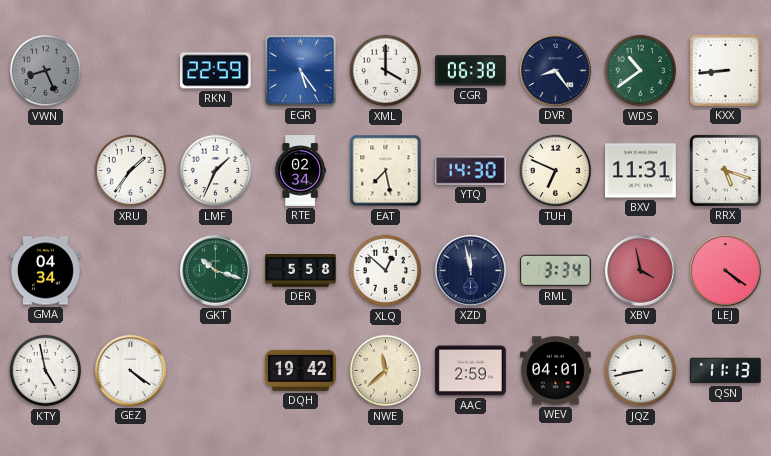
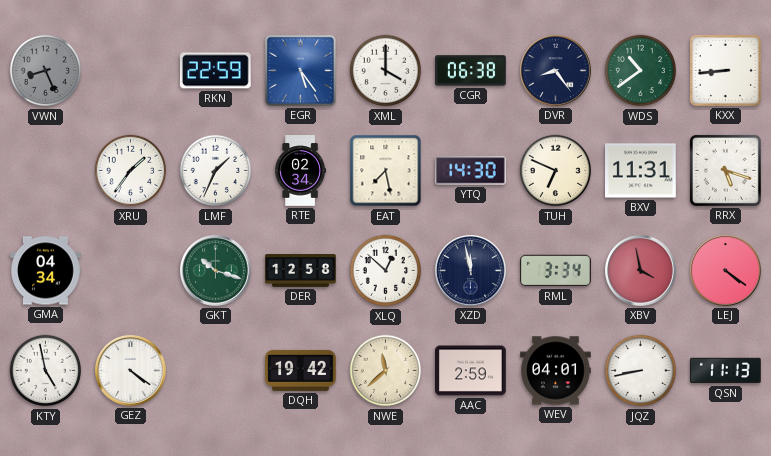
DER: 5:58 -> 12:58 (301, 271)
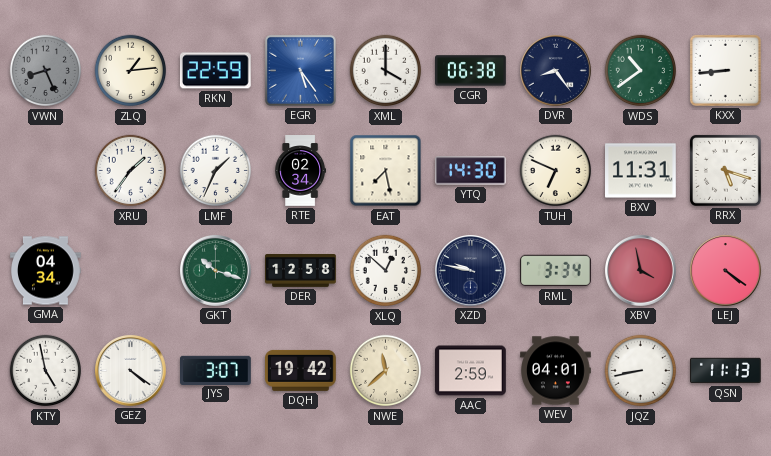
ZLQ: none -> 1:14 (131, 71)
XZD: 11:58 -> 9:47 (471, 271)
JYS: none -> 3:07 (216, 370)
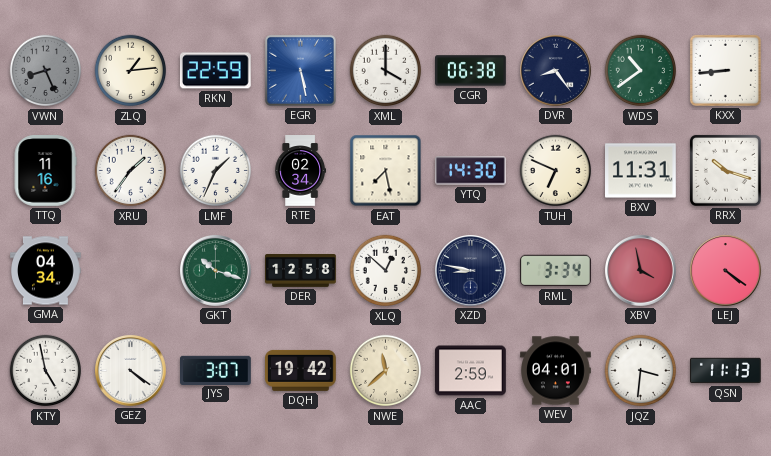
EGR: 5:24 -> 5:28 (300, 70)
TTQ: none -> 11:16 (45, 171)
RRX: 5:18 -> 10:18 (725, 170)
XZD: 9:47 -> 8:47 (471, 271)
JQZ: 8:43 -> 3:31 (641, 371)
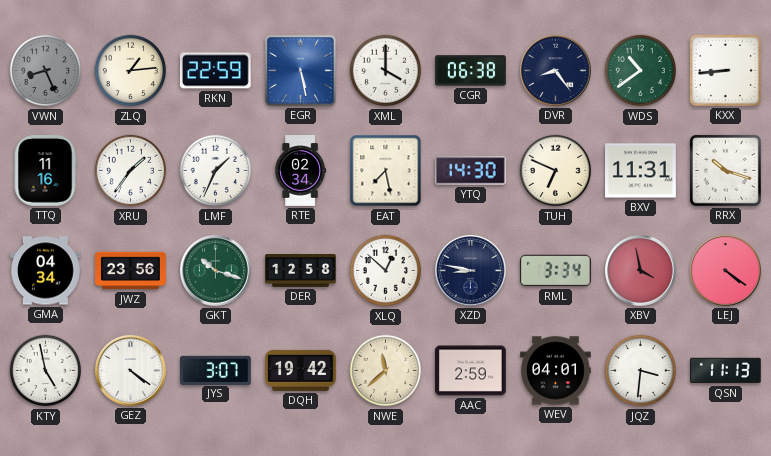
JWZ: none -> 23:56 (131, 271)
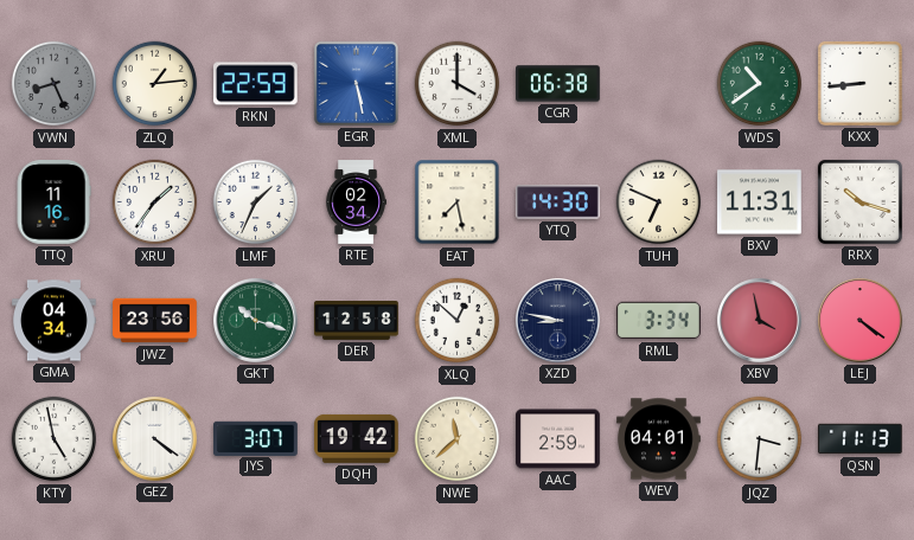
DVR: 8:24 -> none (556, 71)
